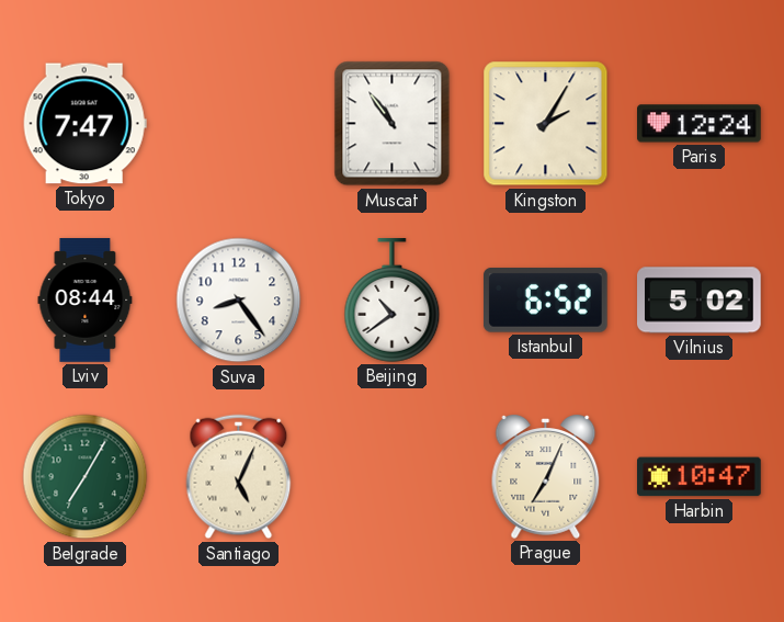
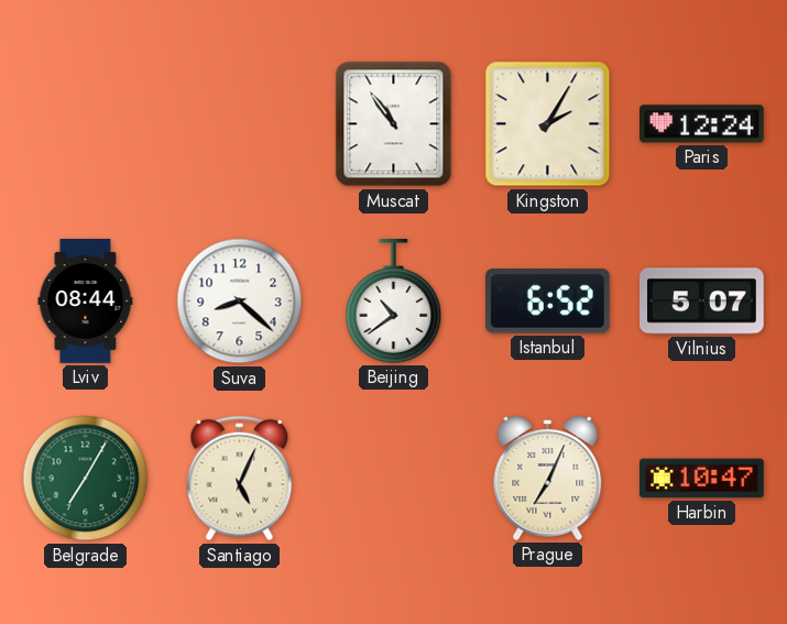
Tokyo: 7:47 -> none (84, 124)
Suva: 8:24 -> 8:22 (240, 302)
Vilnius: 5:02 -> 5:07 (702, 302)
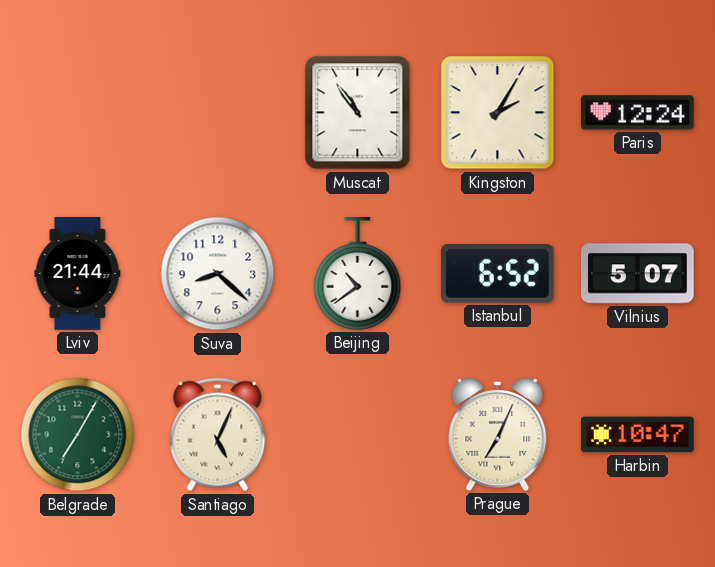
Lviv: 08:44 -> 21:44 (78, 274)
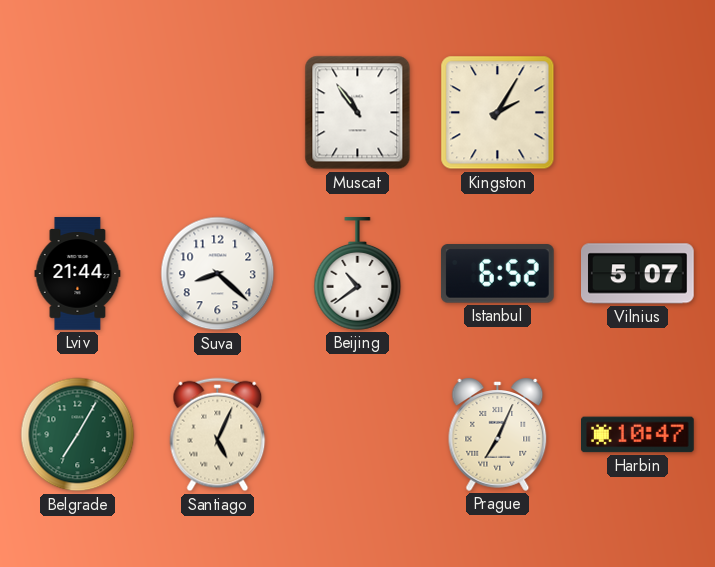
Paris: 12:24 -> none (638, 113)
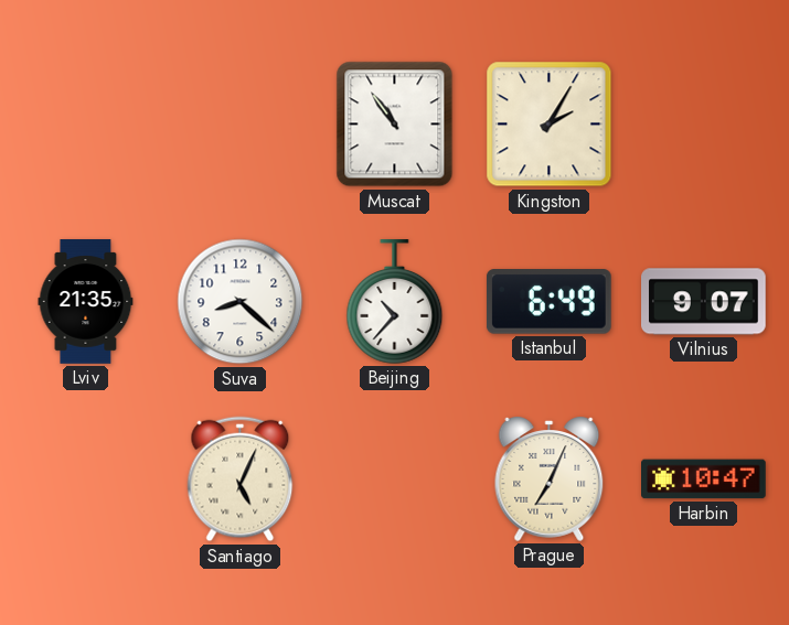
Lviv: 21:44 -> 21:35 (86, 302)
Beijing: 10:39 -> 10:37 (395, 302)
Istanbul: 6:52 -> 6:49 (548, 302)
Vilnius: 5:07 -> 9:07 (704, 302)
Belgrade: 7:05 -> none (78, 435)
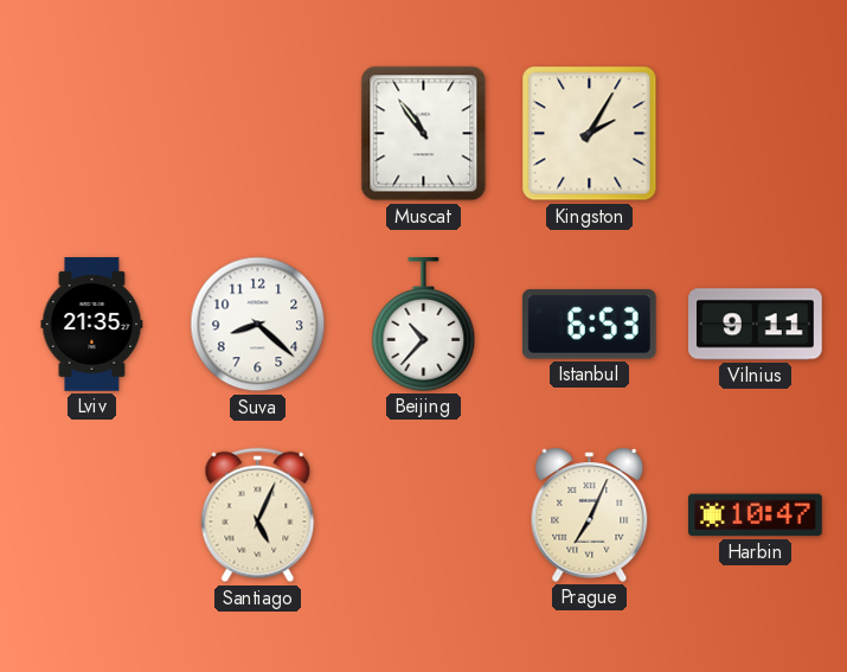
Istanbul: 6:49 -> 6:53 (589, 325)
Vilnius: 9:07 -> 9:11 (756, 325)
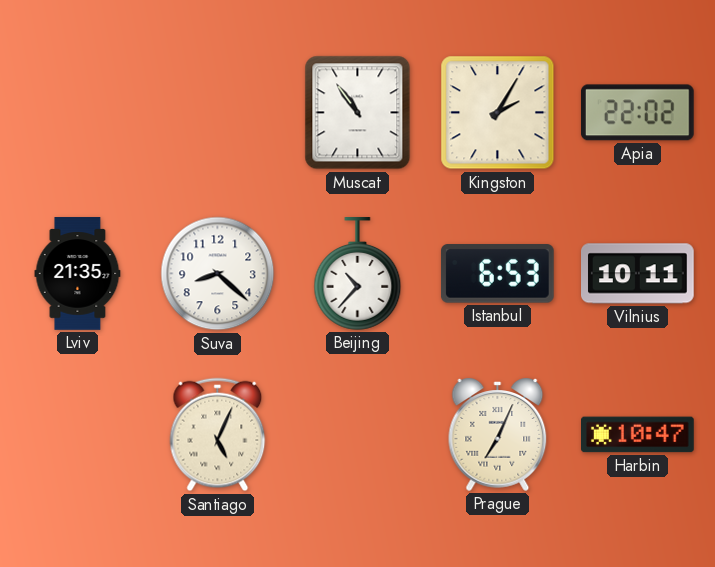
Apia: none -> 22:02 (637, 113)
Vilnius: 9:11 -> 10:11 (638, 274)
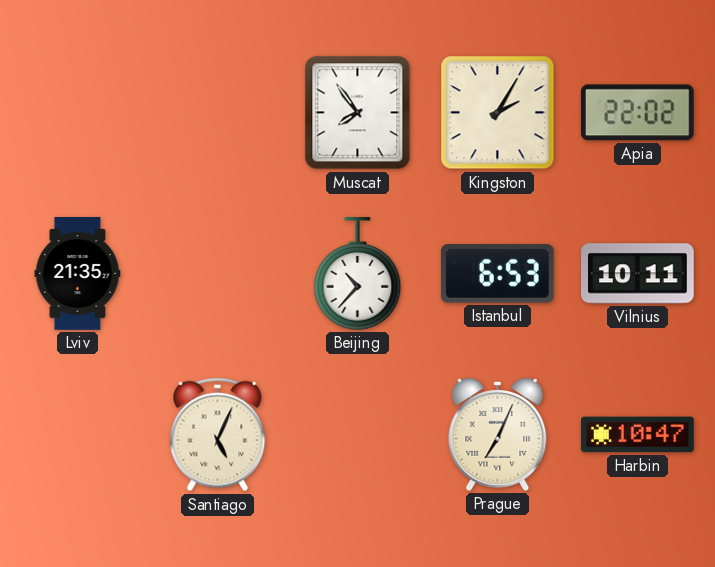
Muscat: 10:54 -> 7:54 (358, 113)
Suva: 8:22 -> none (218, 274)
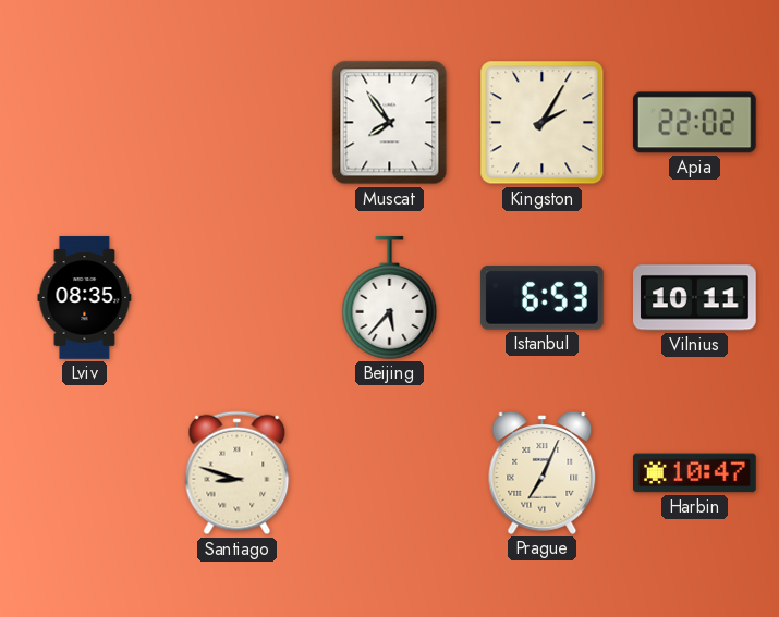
Lviv: 21:35 -> 08:35 (85, 298)
Beijing: 10:37 -> 5:37 (390, 298)
Santiago: 5:04 -> 8:48 (238, 473)
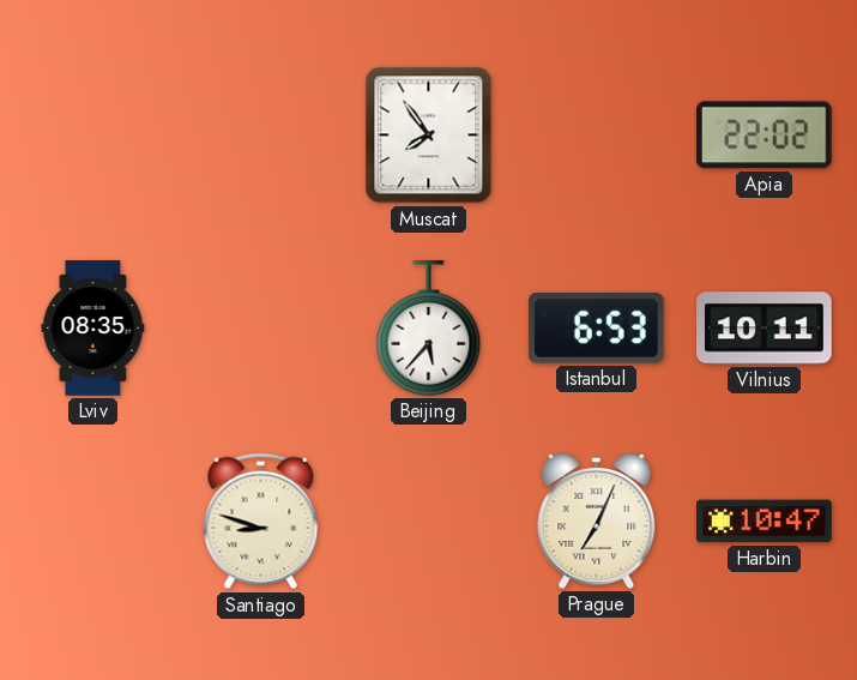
Kingston: 2:05 -> none (543, 123)
